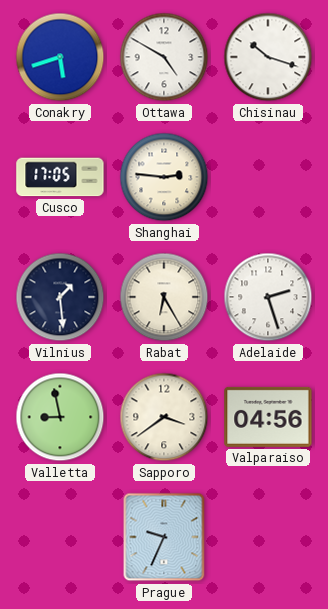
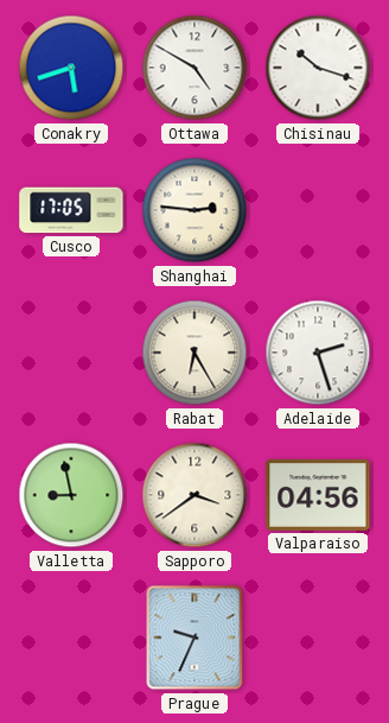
Vilnius: 1:29 -> none (60, 297)
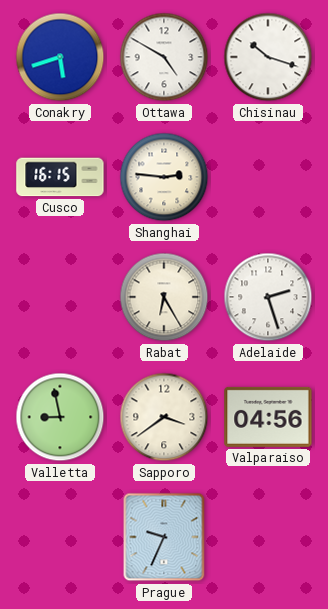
Cusco: 17:05 -> 16:15 (60, 177)
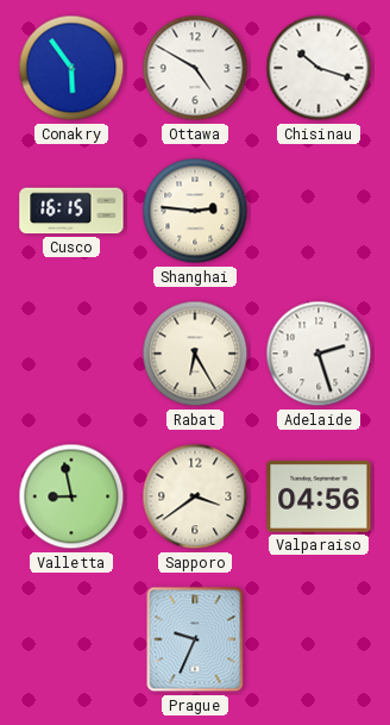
Conakry: 5:42 -> 5:54 (71, 68)
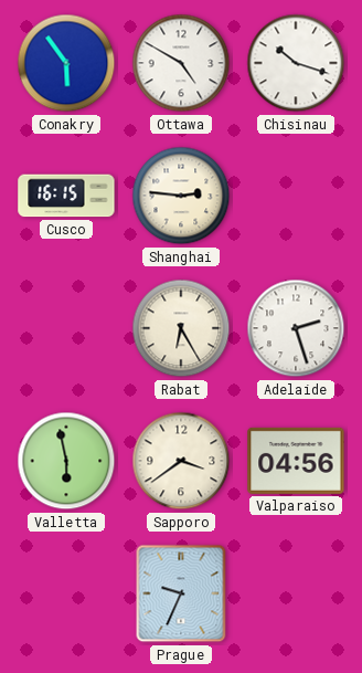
Valletta: 8:58 -> 5:58 (66, 461)
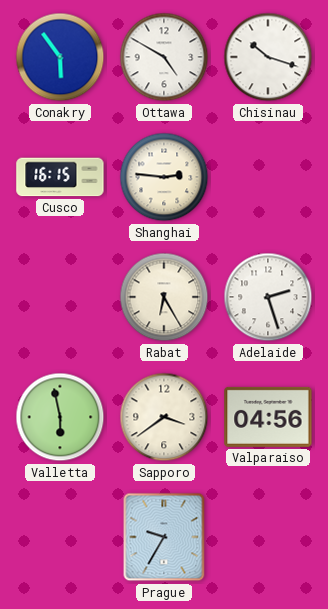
Prague: 9:34 -> 9:35 (164, 537)
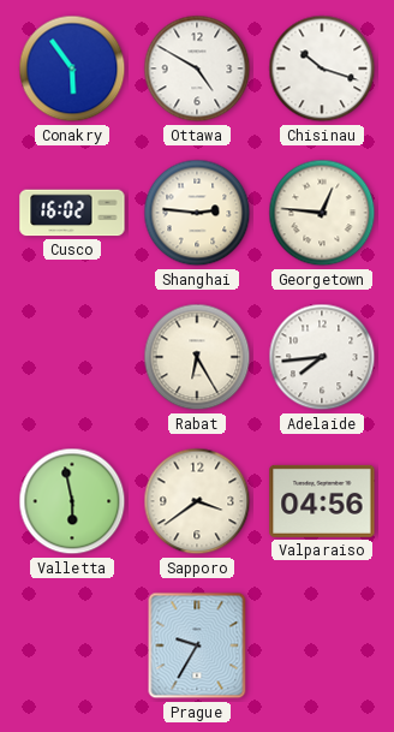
Cusco: 16:15 -> 16:02 (72, 213)
Georgetown: none -> 12:46 (322, 213)
Adelaide: 2:27 -> 7:44 (322, 357)
